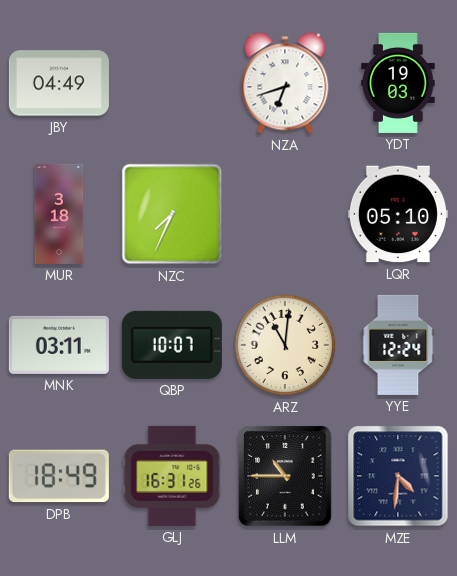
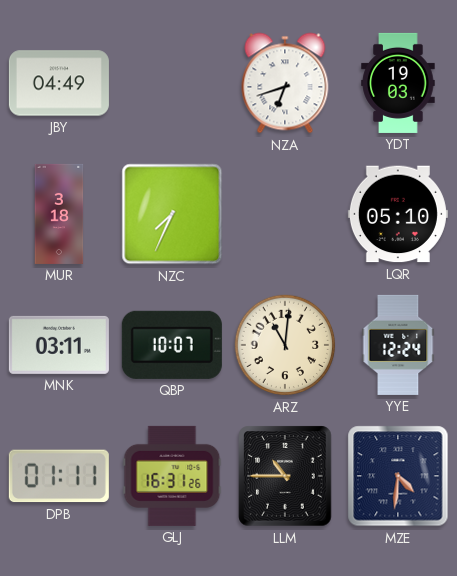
DPB: 18:49 -> 01:11 (59, 476)
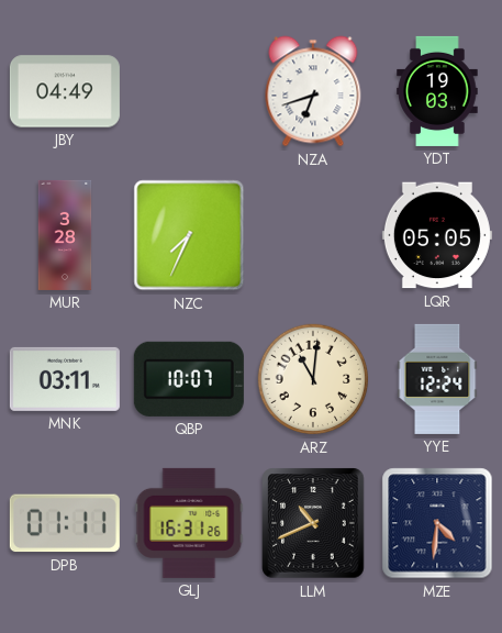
MUR: 3:18 -> 3:28 (65, 235)
LQR: 05:10 -> 05:05 (437, 235)
LLM: 10:45 -> 10:41 (313, 523)
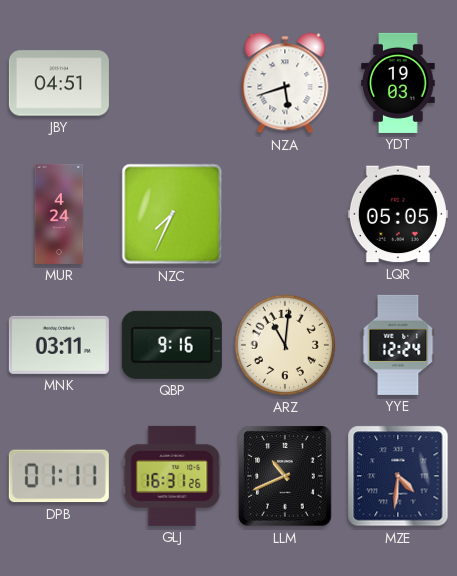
JBY: 04:49 -> 04:51 (59, 83)
NZA: 6:42 -> 5:42 (285, 83)
MUR: 3:28 -> 4:24 (59, 214)
QBP: 10:07 -> 9:16 (172, 345)
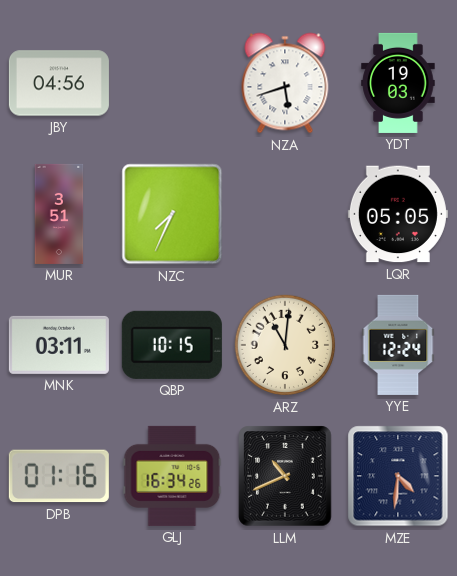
JBY: 04:51 -> 04:56 (59, 83)
MUR: 4:24 -> 3:51 (59, 214)
QBP: 9:16 -> 10:15 (172, 345)
DPB: 01:11 -> 01:16 (59, 476)
GLJ: 16:31 -> 16:34 (172, 476)
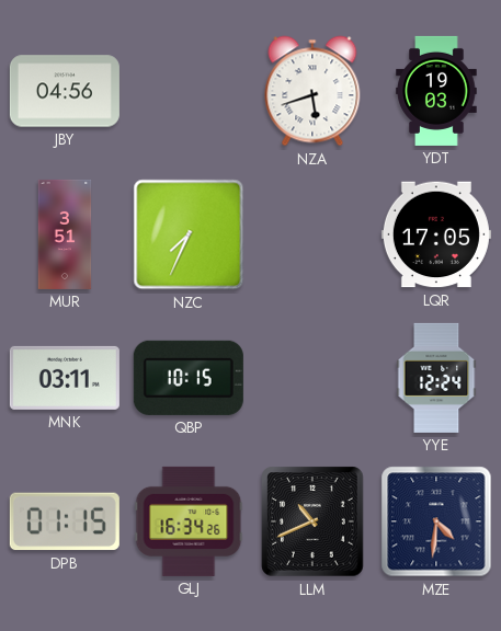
LQR: 05:05 -> 17:05 (436, 234)
ARZ: 11:01 -> none (285, 345)
DPB: 01:16 -> 01:15 (65, 521)
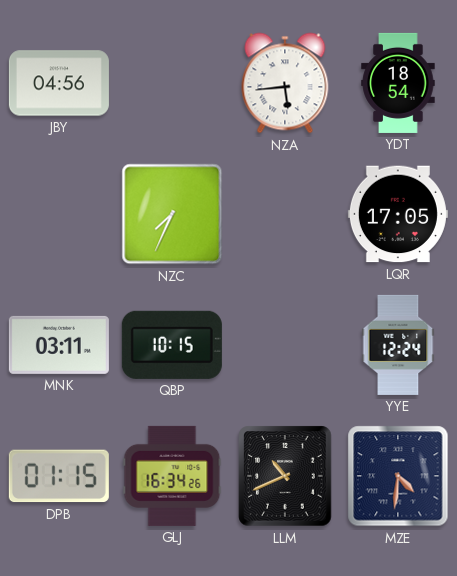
NZA: 5:42 -> 5:44 (285, 83)
YDT: 19:03 -> 18:54 (398, 83)
MUR: 3:51 -> none (65, 234)
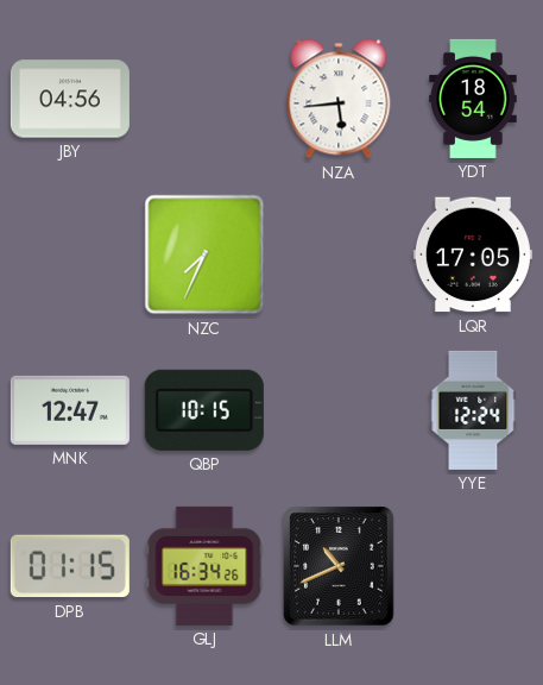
MNK: 03:11 -> 12:47 (70, 410)
MZE: 4:31 -> none (398, 476)
